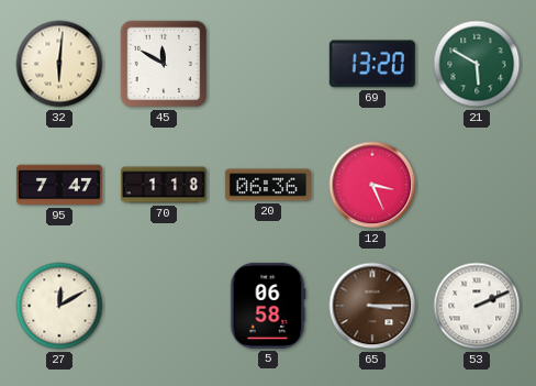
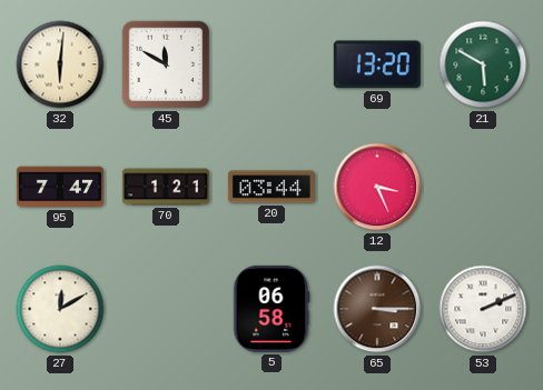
70: 1:18 -> 1:21 (166, 187)
20: 06:36 -> 03:44 (271, 187)
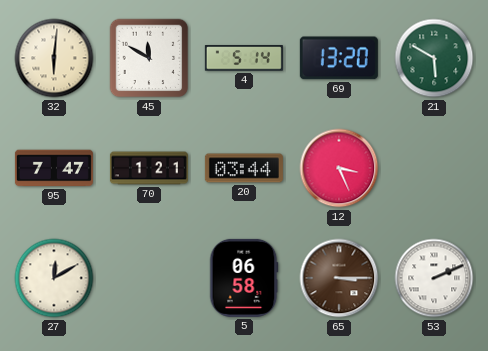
4: none -> 5:14 (244, 58)
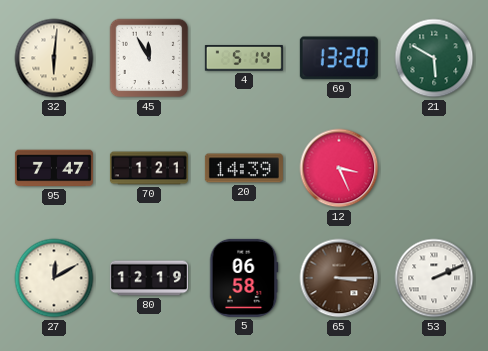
45: 11:50 -> 11:55 (149, 58)
20: 03:44 -> 14:39 (244, 168)
80: none -> 12:19 (149, 278)
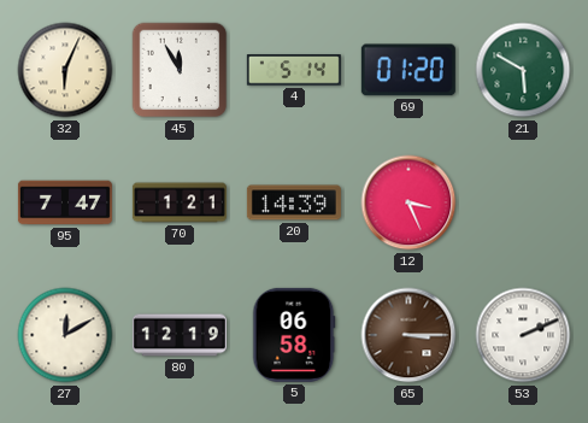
32: 6:01 -> 6:04 (65, 70)
69: 13:20 -> 01:20 (408, 70)
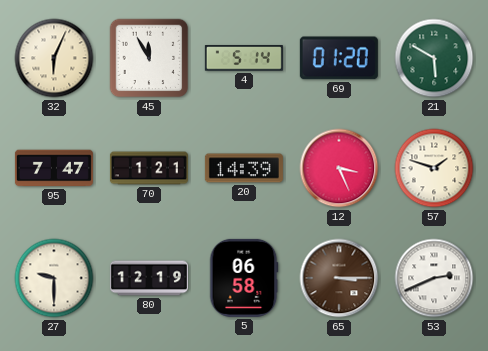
57: none -> 1:48 (434, 168)
27: 12:10 -> 9:30 (54, 278)
53: 2:11 -> 2:41 (434, 278)
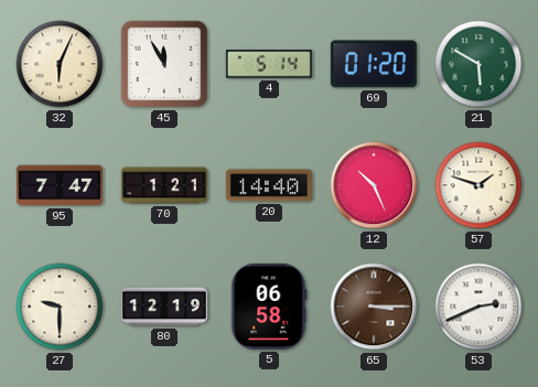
20: 14:39 -> 14:40 (269, 185)
12: 3:26 -> 10:26 (374, 185)
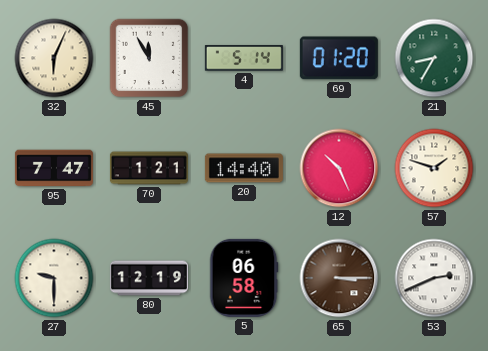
21: 5:50 -> 8:35 (434, 58)
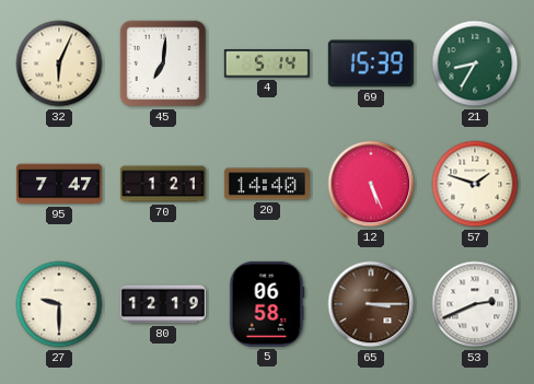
45: 11:55 -> 7:01 (163, 63)
69: 01:20 -> 15:39 (371, 63)
12: 10:26 -> 5:26 (371, 184)
